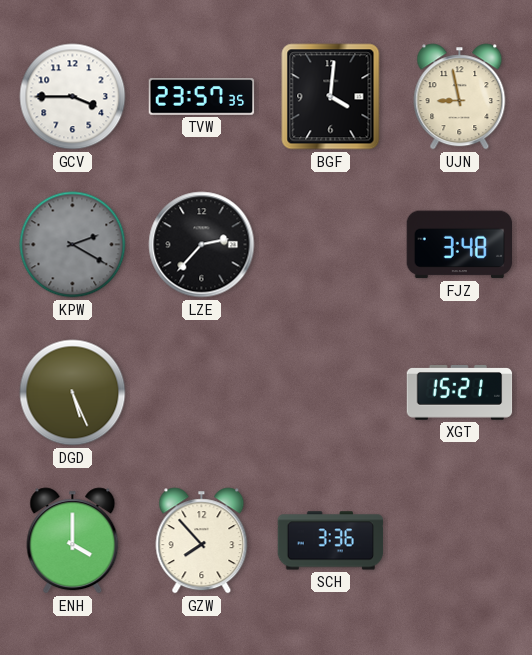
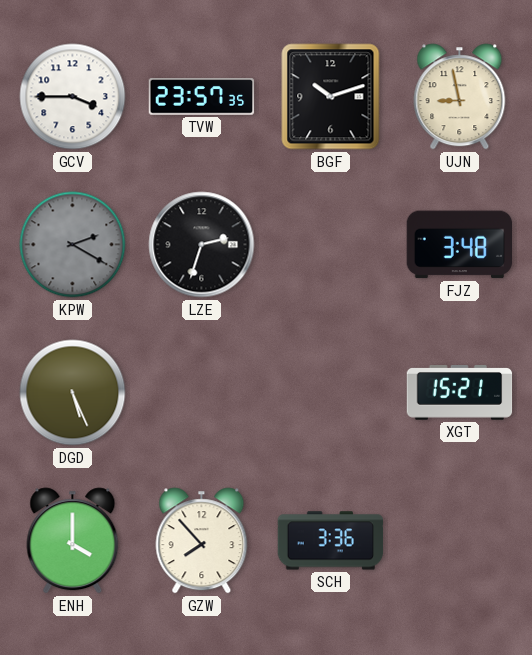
BGF: 4:01 -> 10:12 (331, 97)
LZE: 2:37 -> 2:33 (202, 245)
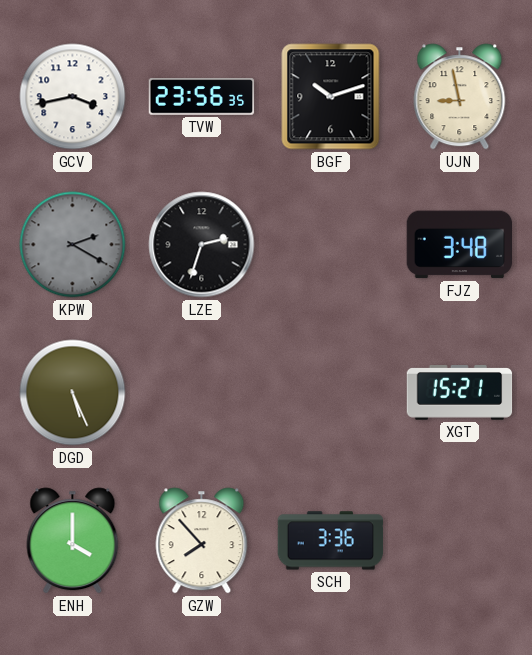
GCV: 3:45 -> 3:43 (73, 97)
TVW: 23:57 -> 23:56 (202, 97)
